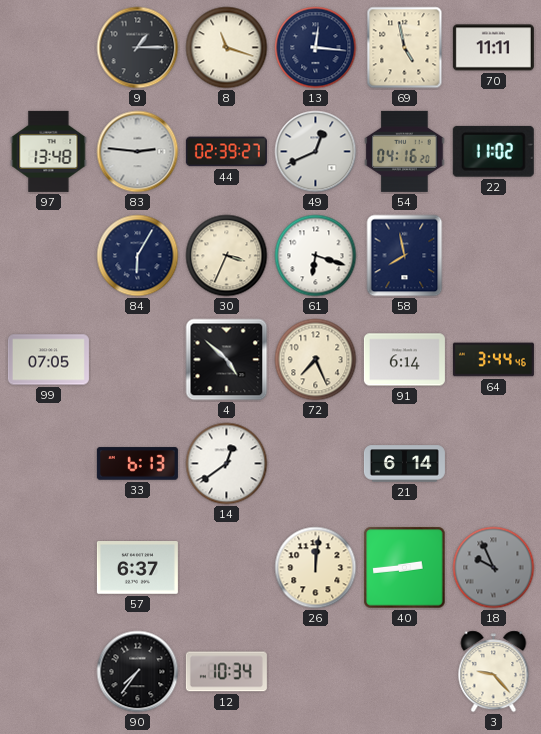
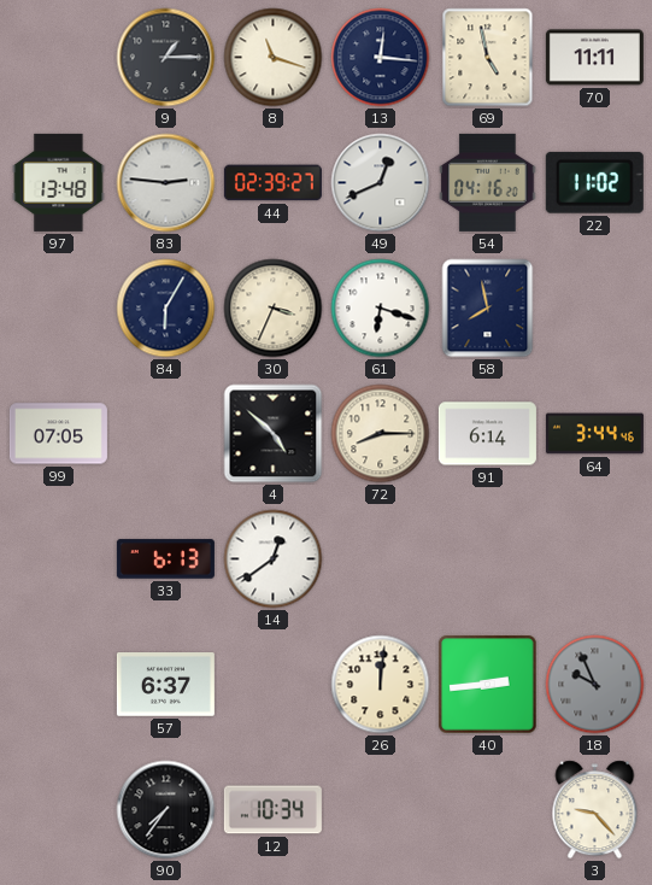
72: 7:26 -> 8:15 (381, 434)
21: 6:14 -> none (404, 464)
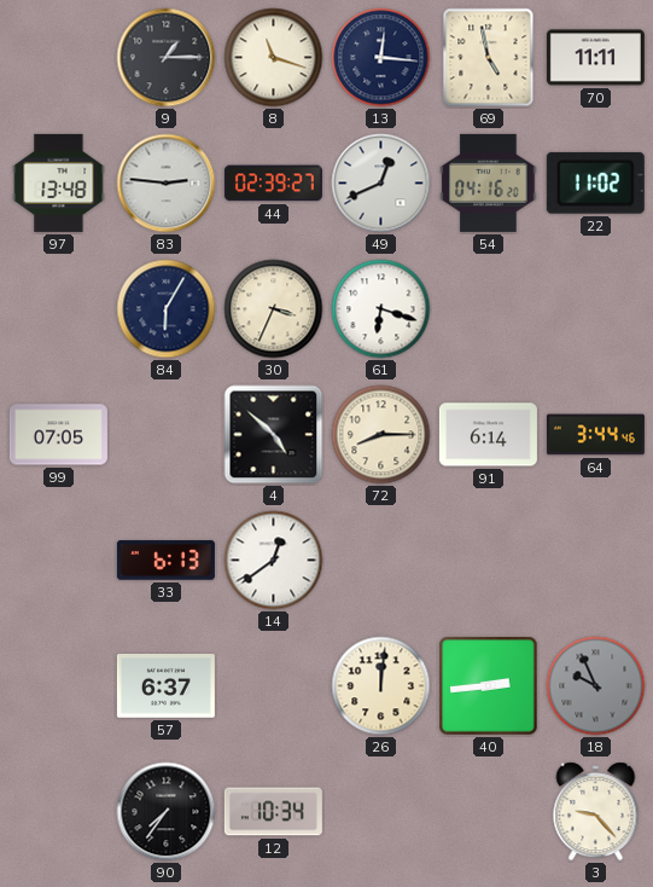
58: 7:58 -> none (488, 309)
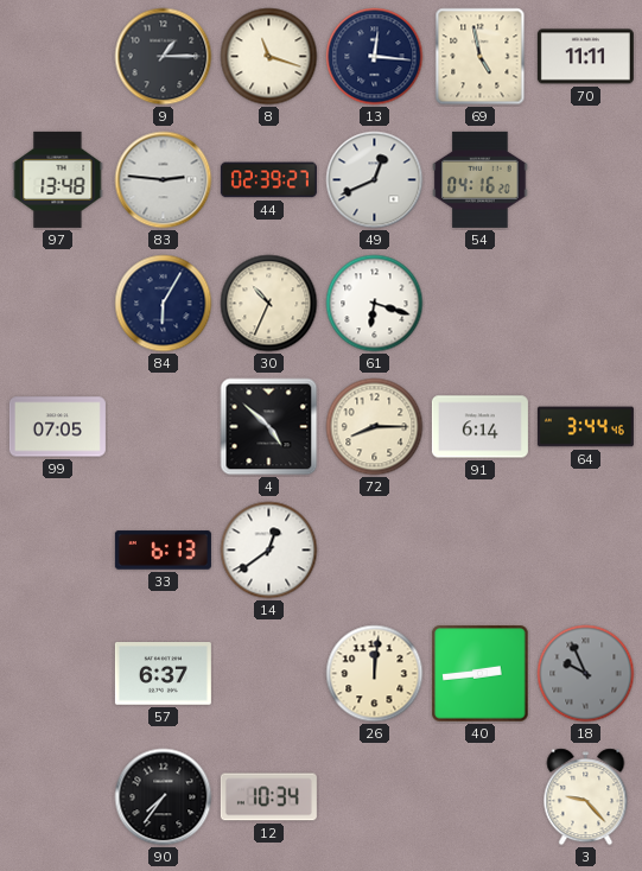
22: 11:02 -> none (595, 182)
30: 3:34 -> 10:34 (269, 304)
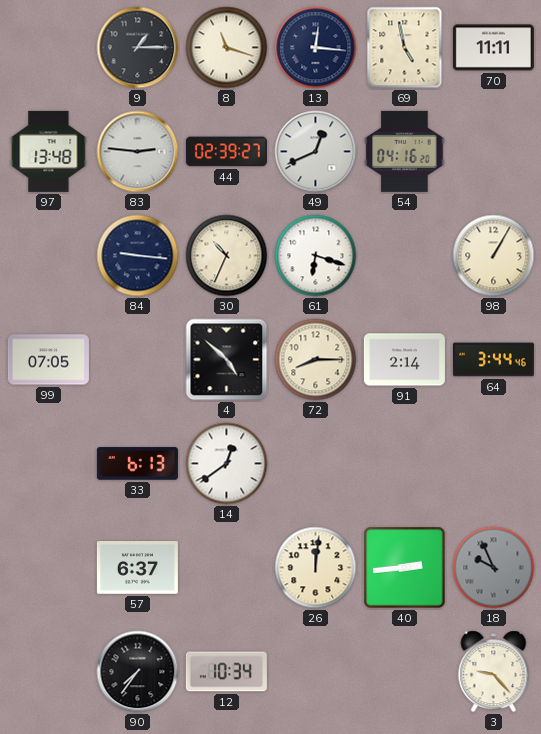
84: 6:05 -> 9:16 (138, 256)
98: none -> 1:05 (494, 256)
91: 6:14 -> 2:14 (404, 360)
